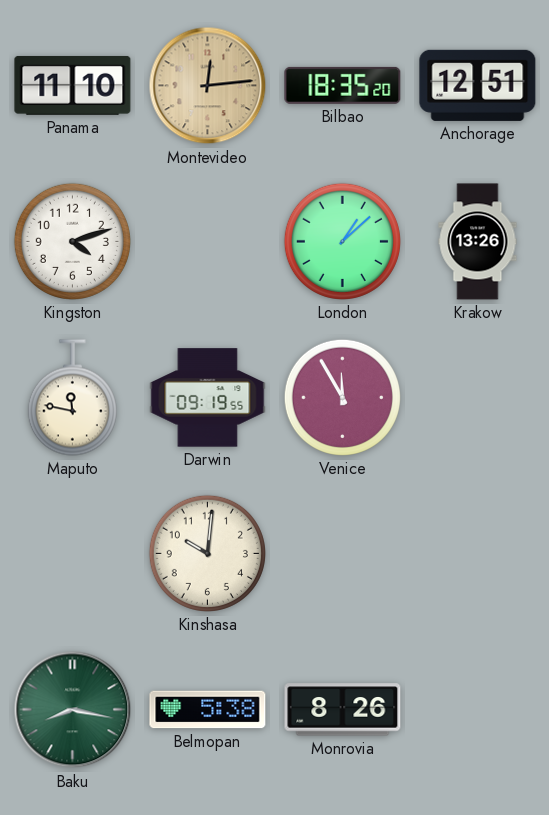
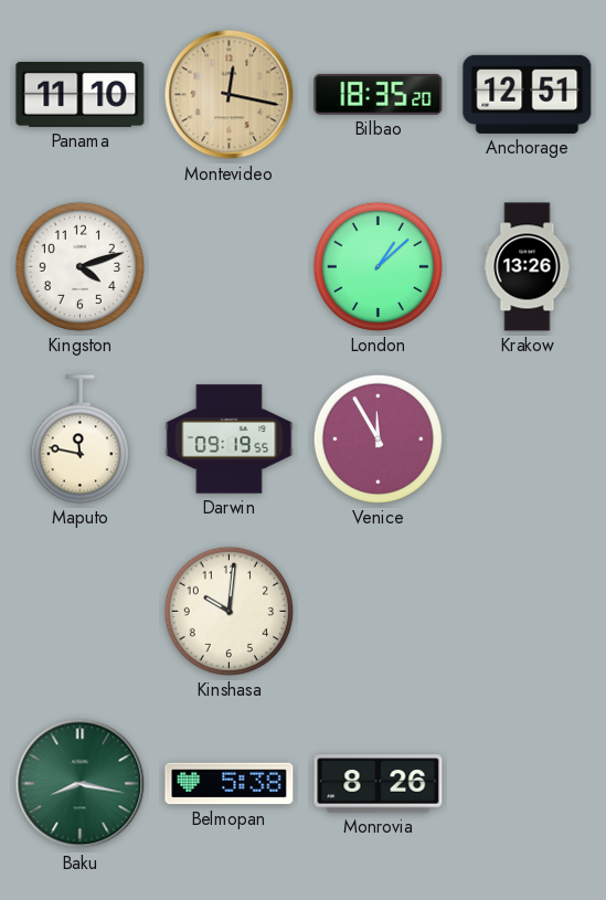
Montevideo: 12:14 -> 12:17 (230, 95)
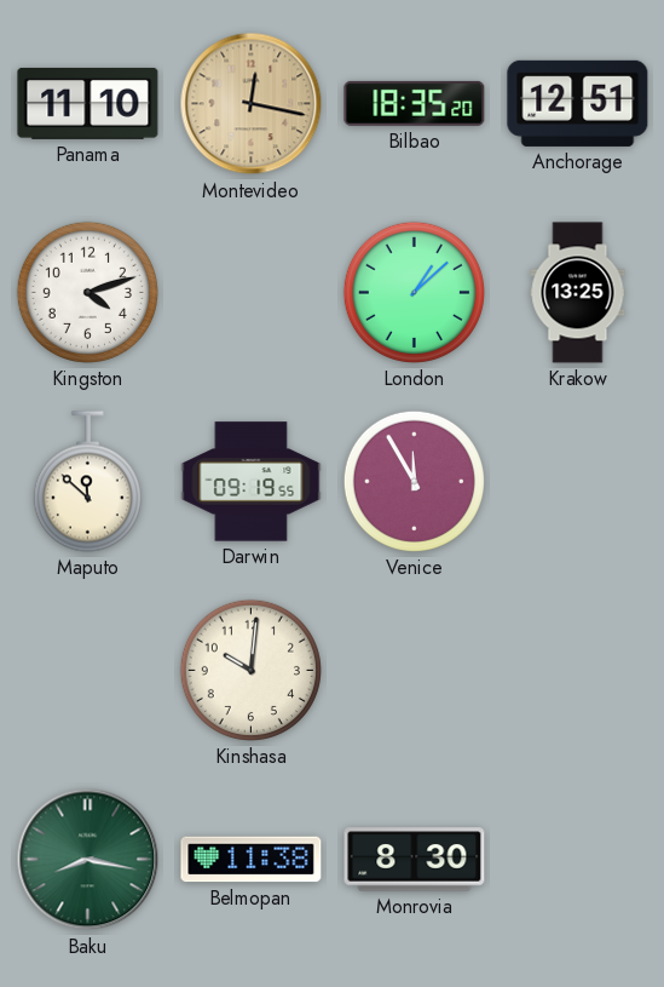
Krakow: 13:26 -> 13:25 (578, 293)
Maputo: 11:47 -> 11:52 (87, 482)
Belmopan: 5:38 -> 11:38 (252, 860)
Monrovia: 8:26 -> 8:30 (415, 860)
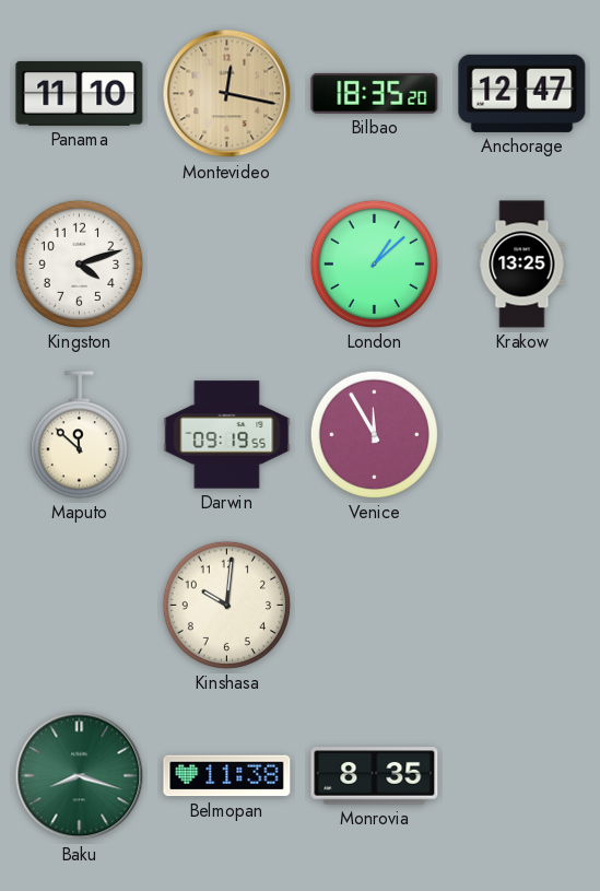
Anchorage: 12:51 -> 12:47 (522, 93)
Baku: 8:17 -> 8:18 (80, 776)
Monrovia: 8:30 -> 8:35 (375, 776)
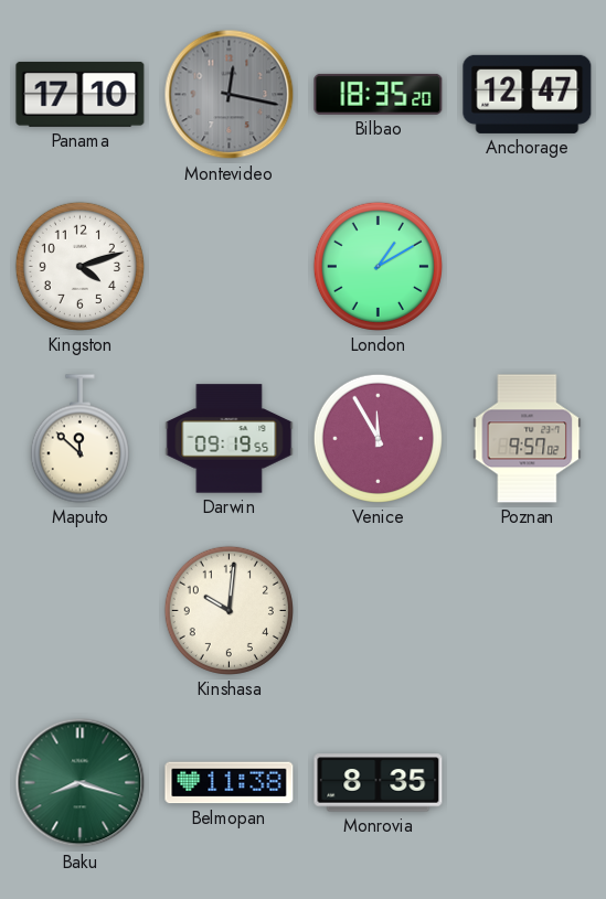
Panama: 11:10 -> 17:10 (81, 94)
Montevideo dial: champagne -> grey (230, 95)
London: 1:08 -> 1:10 (378, 266)
Krakow: 13:25 -> none (522, 265)
Poznan: none -> 9:57 (528, 439)
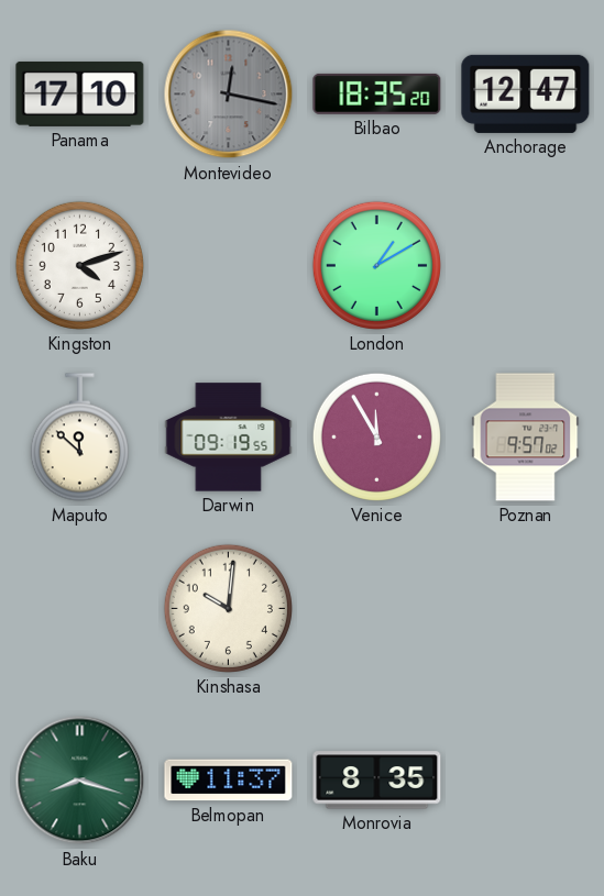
Belmopan: 11:38 -> 11:37 (229, 781)
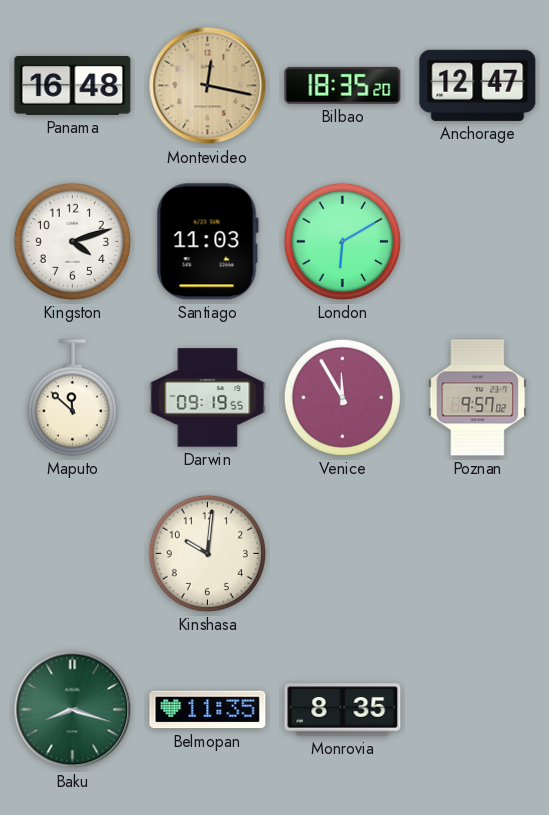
Panama: 17:10 -> 16:48 (73, 85)
Montevideo dial: grey -> champagne (208, 86)
Santiago: none -> 11:03 (207, 242)
London: 1:10 -> 6:10 (342, 241)
Belmopan: 11:37 -> 11:35 (208, 710)
